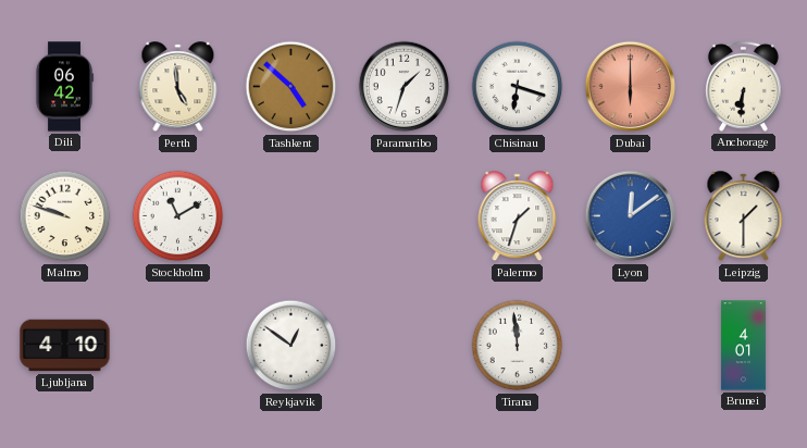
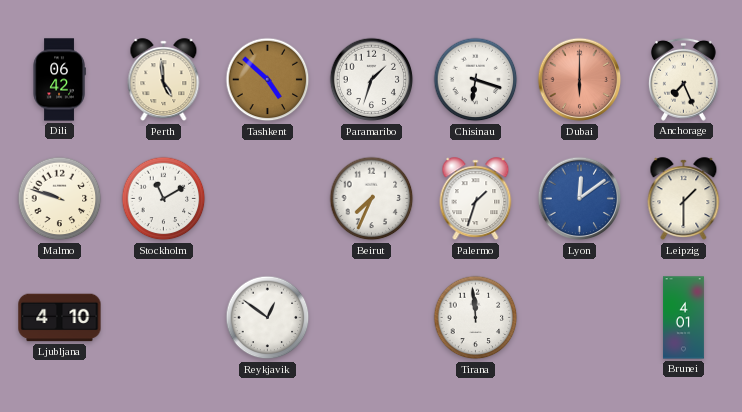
Anchorage: 6:31 -> 7:26 (683, 79)
Beirut: none -> 7:34 (372, 199)
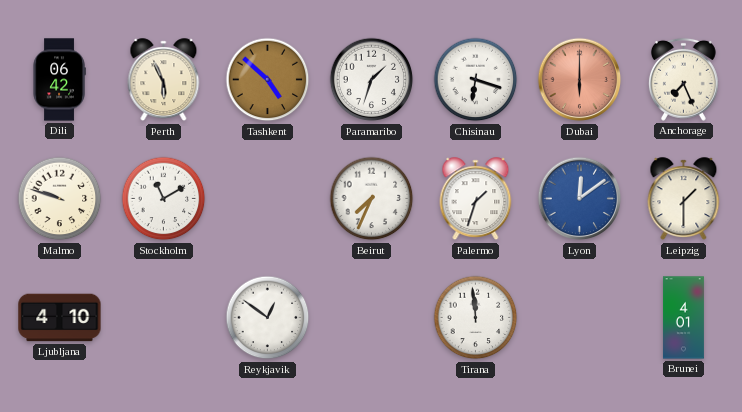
Perth: 4:59 -> 5:56 (164, 80)
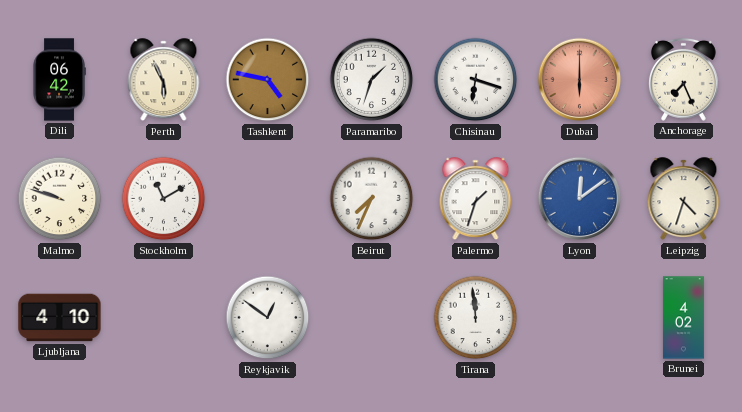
Tashkent: 4:52 -> 4:47 (268, 80)
Leipzig: 1:30 -> 4:33 (684, 199)
Brunei: 4:01 -> 4:02 (683, 318)
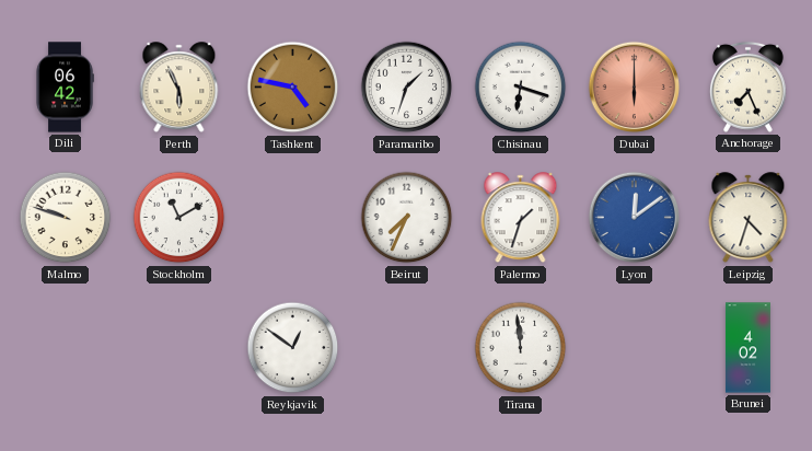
Ljubljana: 4:10 -> none (60, 318)
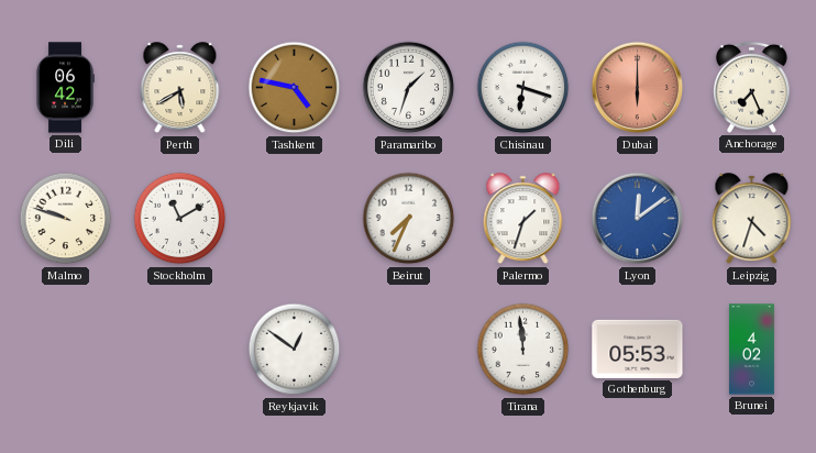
Perth: 5:56 -> 5:40 (180, 88)
Gothenburg: none -> 05:53 (638, 349)
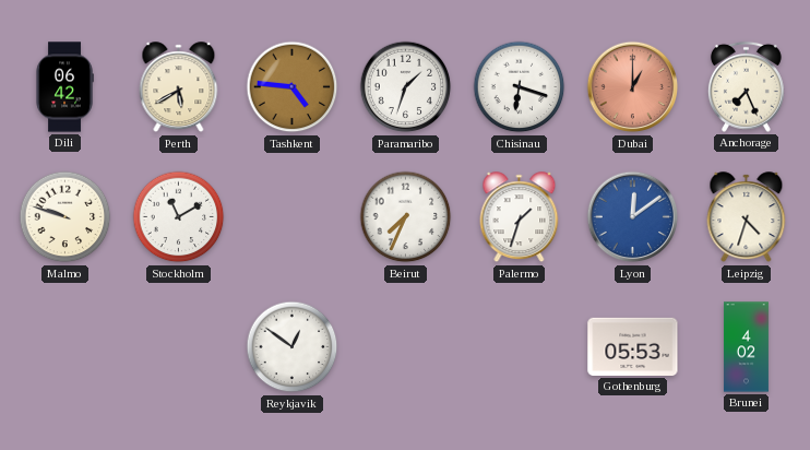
Tashkent: 4:47 -> 4:46 (293, 87)
Dubai: 6:00 -> 1:00 (633, 87)
Tirana: 11:59 -> none (523, 350)
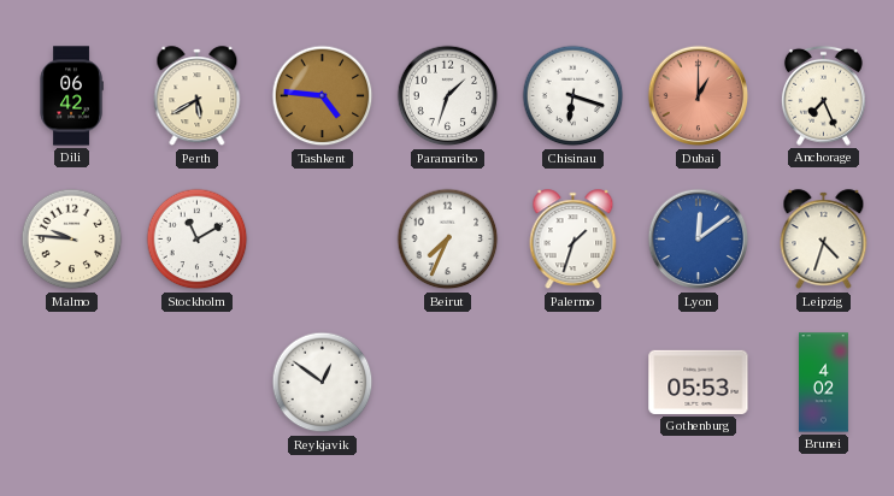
Malmo: 9:48 -> 9:46 (72, 240)
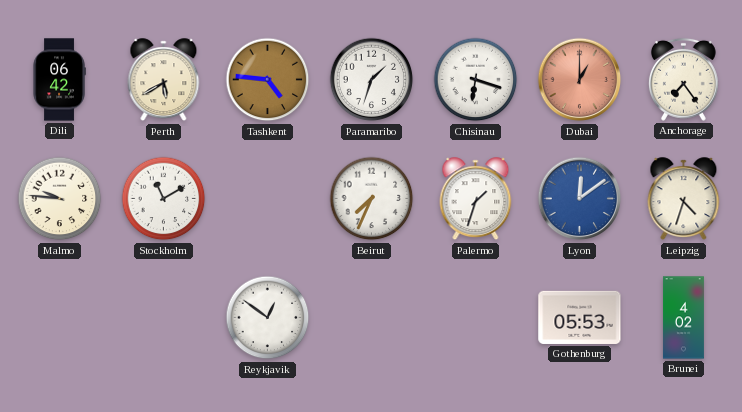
Anchorage: 7:26 -> 7:24 (683, 79)
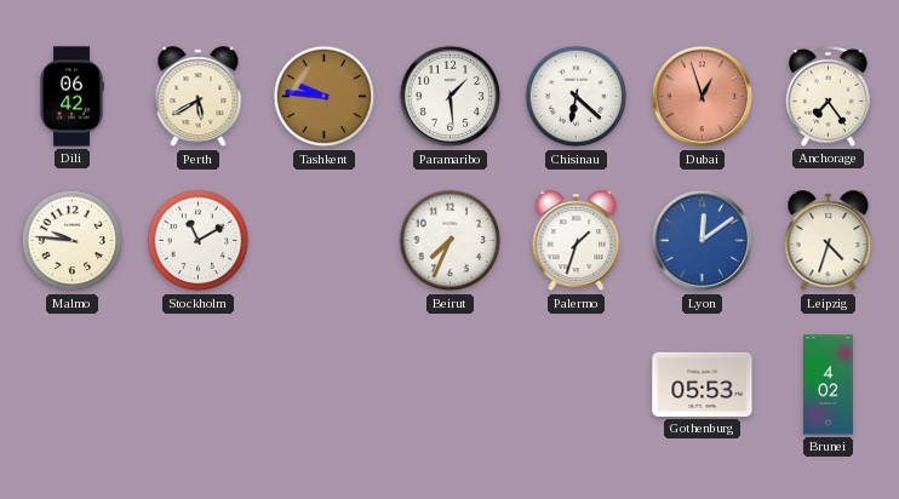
Tashkent: 4:46 -> 9:46 (325, 97)
Paramaribo: 1:33 -> 1:29 (451, 97)
Chisinau: 6:18 -> 6:22 (577, 97)
Dubai: 1:00 -> 12:57 (703, 97)
Reykjavik: 12:51 -> none (268, 318)
